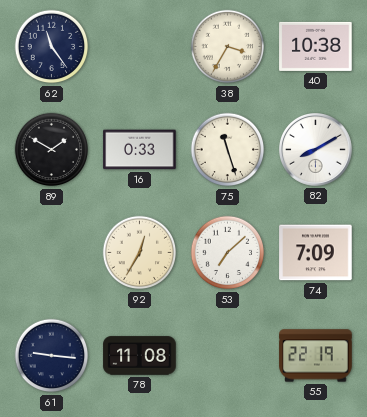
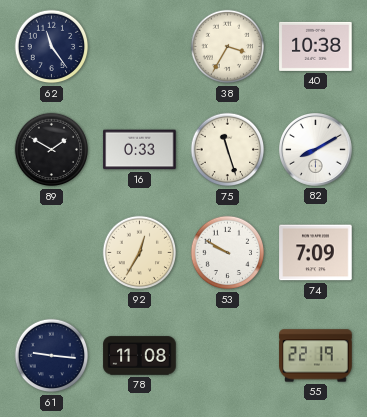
53: 7:08 -> 9:50 (228, 253)
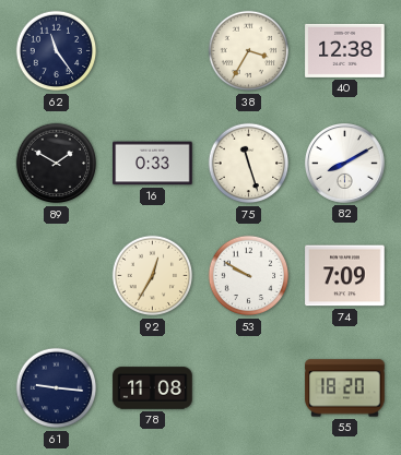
40: 10:38 -> 12:38 (345, 50)
55: 22:19 -> 18:20 (345, 388)
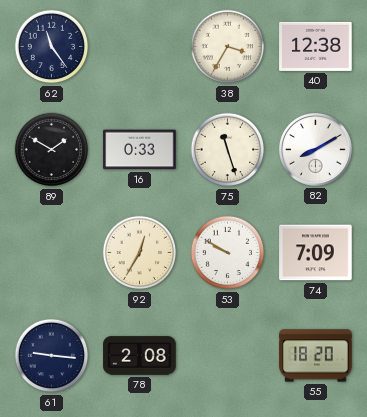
78: 11:08 -> 2:08 (140, 356)
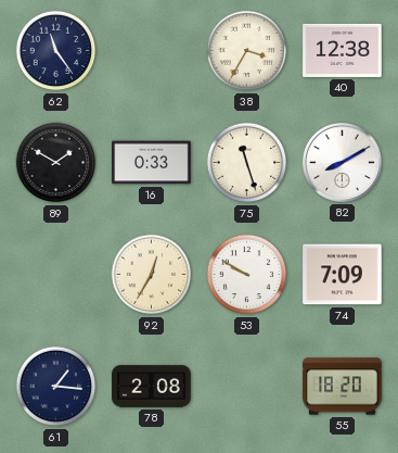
61: 9:16 -> 1:16 (56, 387)
